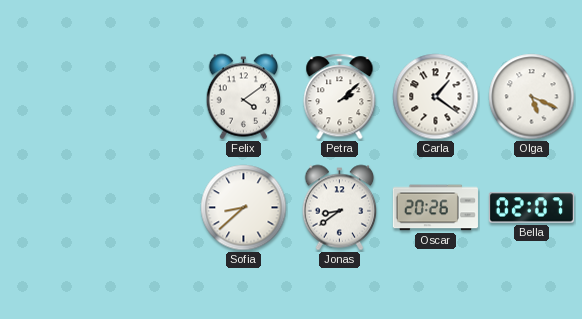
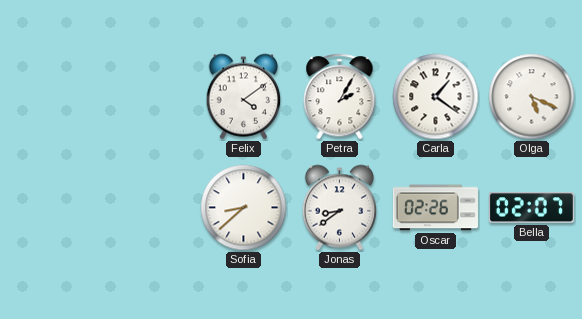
Petra: 2:08 -> 2:05 (340, 97)
Oscar: 20:26 -> 02:26 (435, 208)
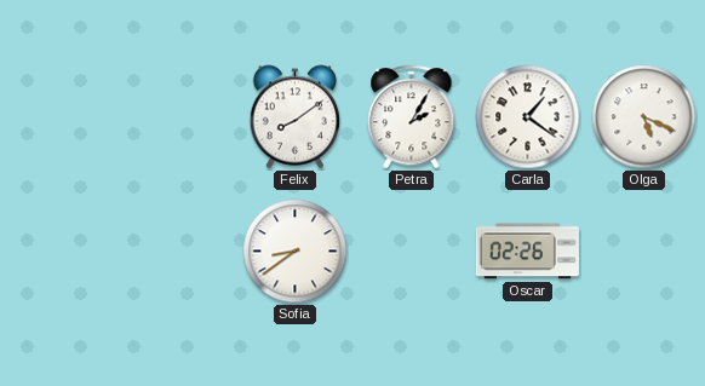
Felix: 4:09 -> 8:09 (296, 117)
Sofia: 8:38 -> 8:39 (296, 252)
Jonas: 8:39 -> none (340, 208)
Bella: 02:07 -> none (531, 208)
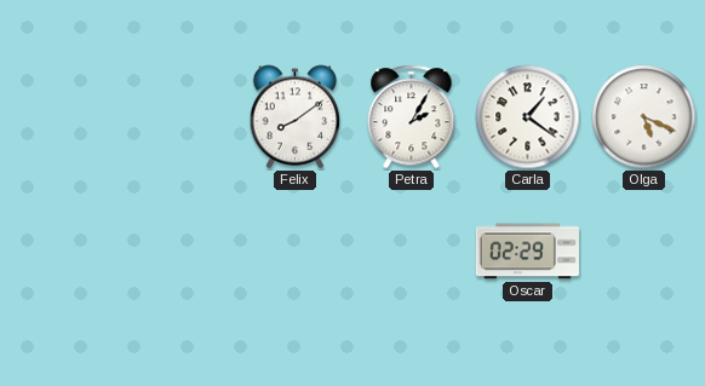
Sofia: 8:39 -> none (296, 252)
Oscar: 02:26 -> 02:29 (527, 252)
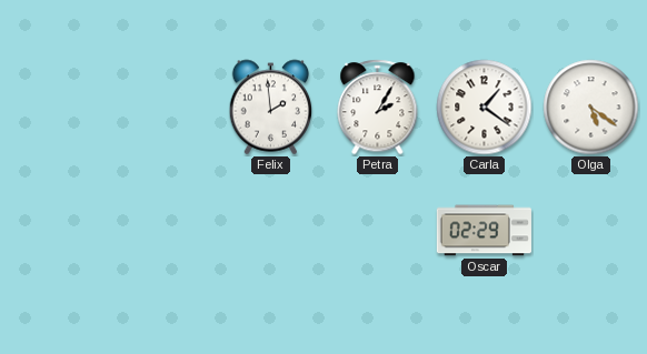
Felix: 8:09 -> 1:59 (271, 108)
Olga: 5:19 -> 5:21 (591, 108)
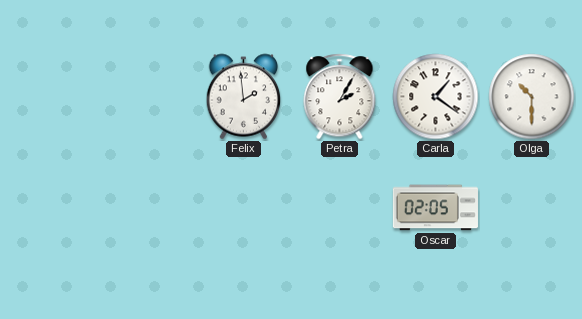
Olga: 5:21 -> 10:30 (532, 97)
Oscar: 02:29 -> 02:05 (435, 208)
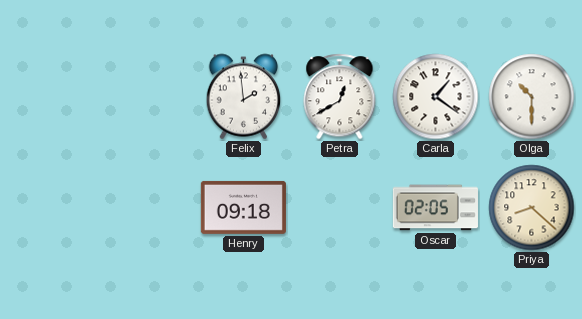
Petra: 2:05 -> 12:40 (340, 97)
Henry: none -> 09:18 (243, 207)
Priya: none -> 8:22 (532, 208)
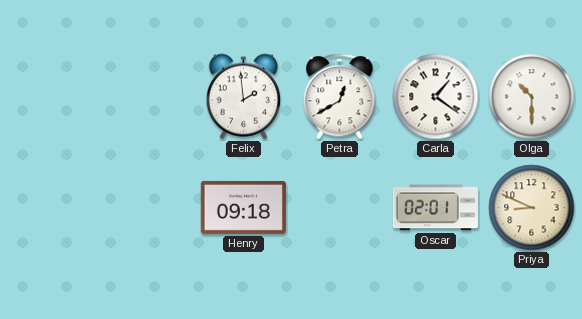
Oscar: 02:05 -> 02:01 (435, 208)
Priya: 8:22 -> 8:49 (532, 208)
